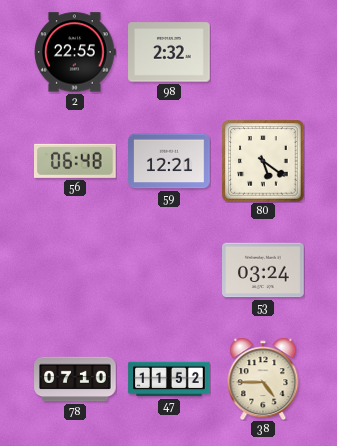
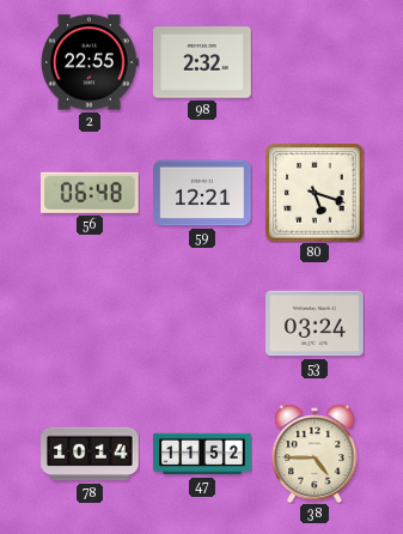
80: 5:21 -> 5:18 (315, 193)
78: 07:10 -> 10:14 (90, 454)
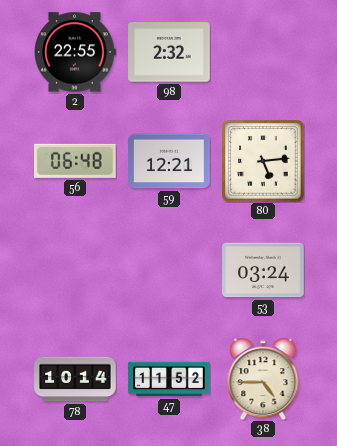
80: 5:18 -> 5:14 (263, 161)
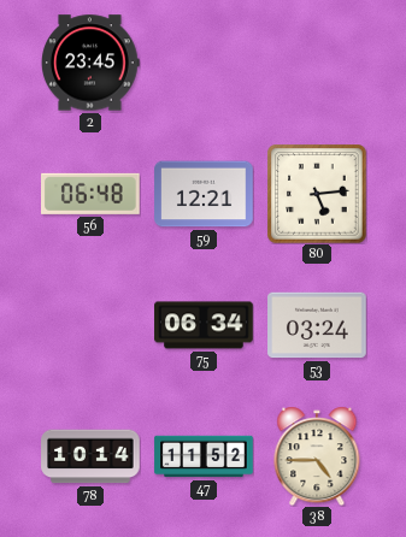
2: 22:55 -> 23:45 (90, 63)
98: 2:32 -> none (169, 52)
75: none -> 06:34 (204, 325)
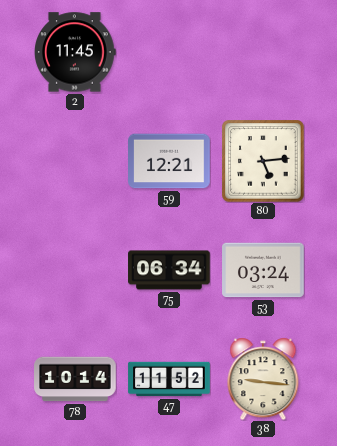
2: 23:45 -> 11:45 (75, 52)
56: 06:48 -> none (92, 194)
38: 4:45 -> 9:16 (263, 379)
